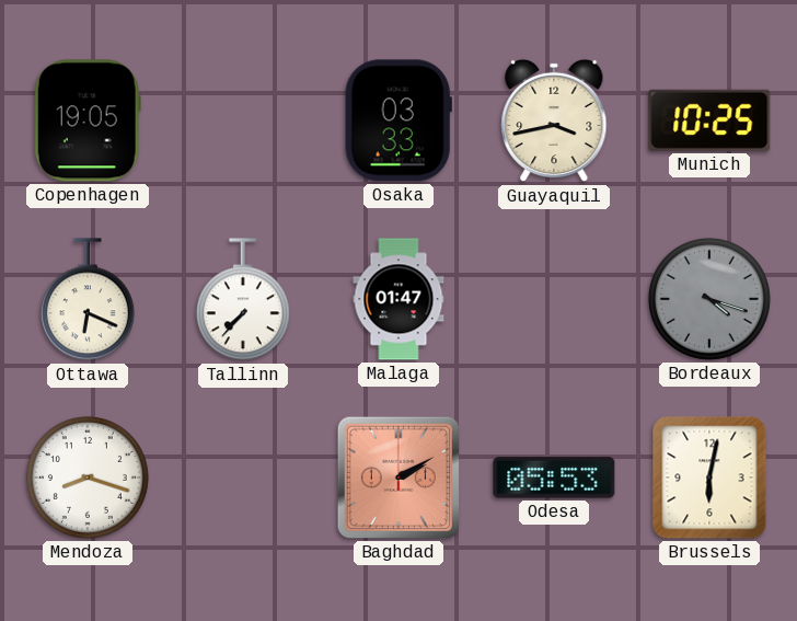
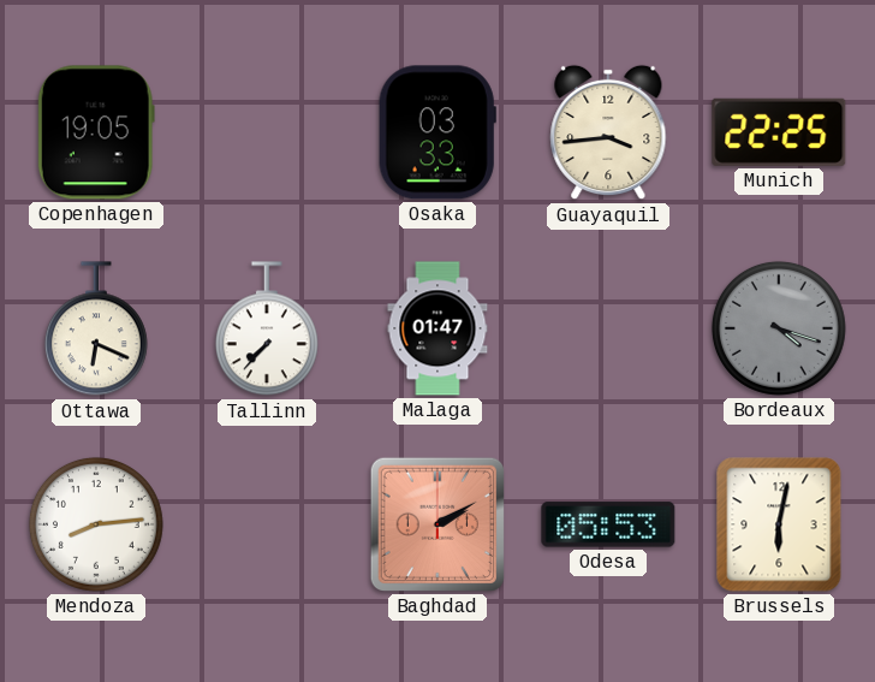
Guayaquil: 3:43 -> 3:44 (608, 132)
Munich: 10:25 -> 22:25 (779, 132)
Mendoza: 8:18 -> 8:14 (96, 524)
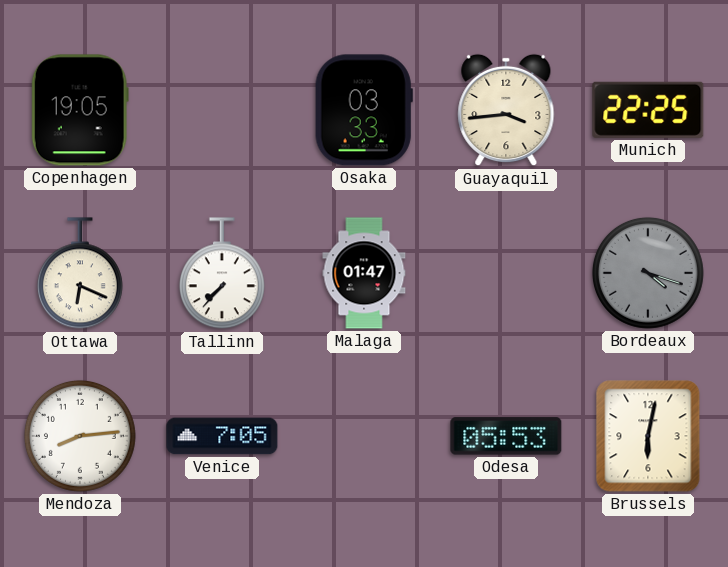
Venice: none -> 7:05 (222, 436)
Baghdad: 2:10 -> none (437, 524)
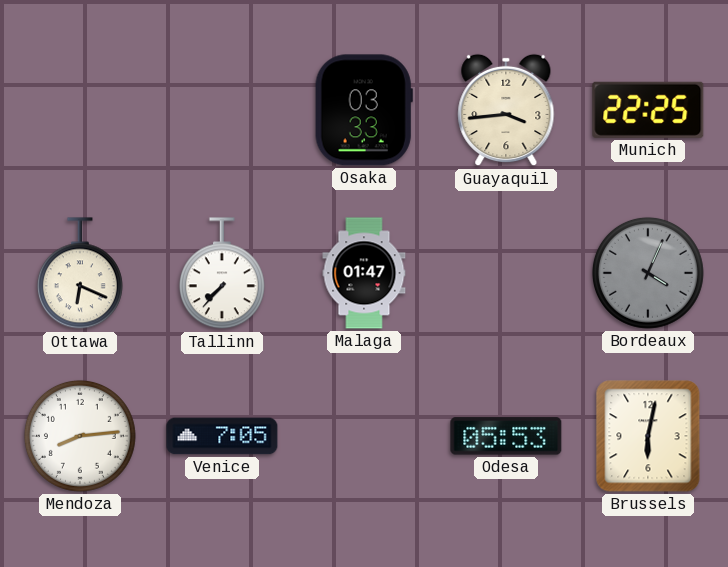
Copenhagen: 19:05 -> none (80, 110)
Bordeaux: 4:18 -> 4:04 (648, 273)
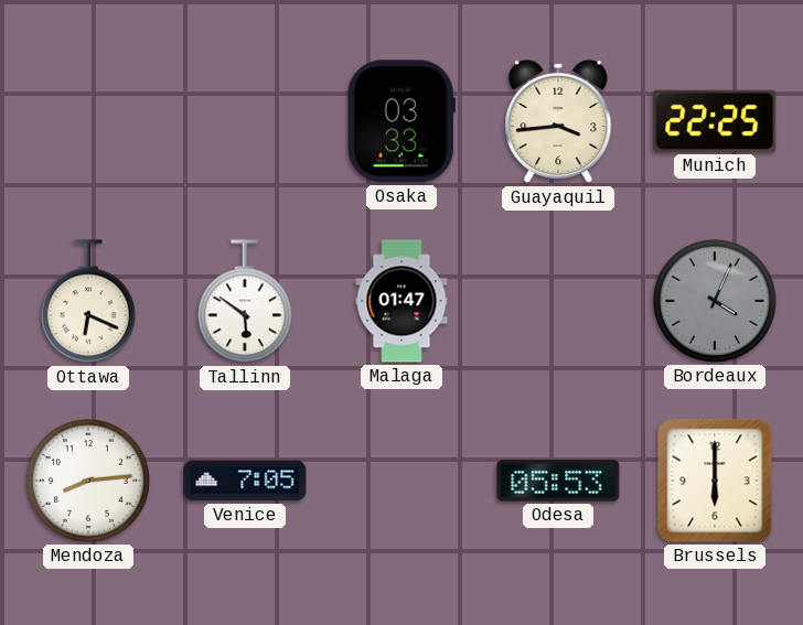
Tallinn: 7:37 -> 5:51 (245, 302)
Brussels: 6:02 -> 6:00 (715, 481)
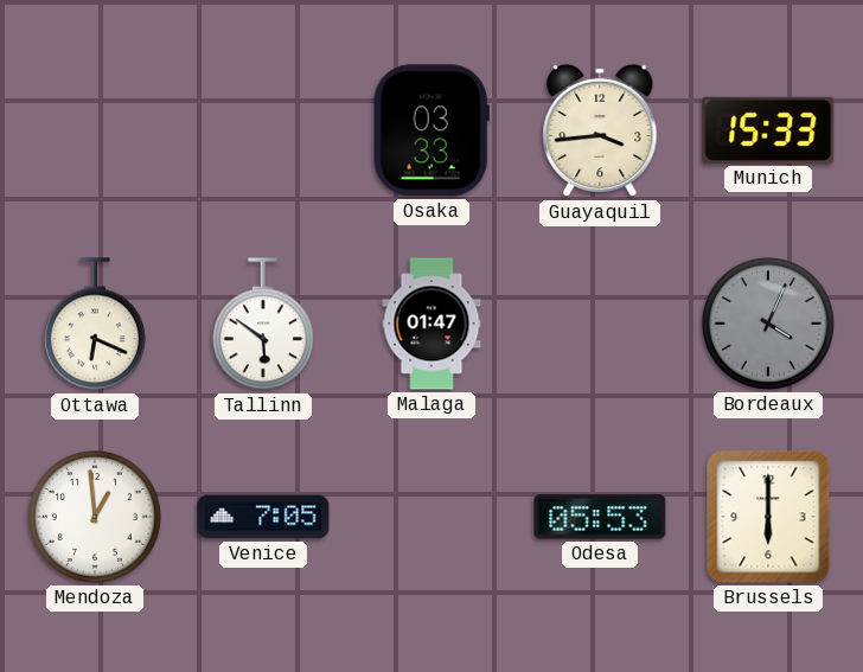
Munich: 22:25 -> 15:33 (768, 130)
Mendoza: 8:14 -> 12:59 (95, 517)
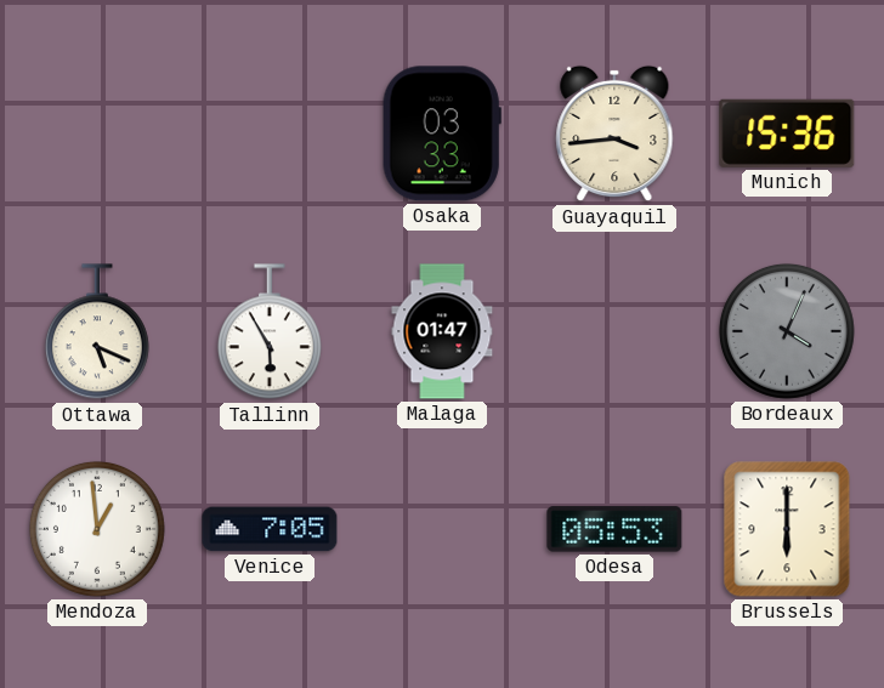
Munich: 15:33 -> 15:36 (787, 133)
Ottawa: 6:19 -> 5:19 (97, 332)
Tallinn: 5:51 -> 5:55 (270, 332)
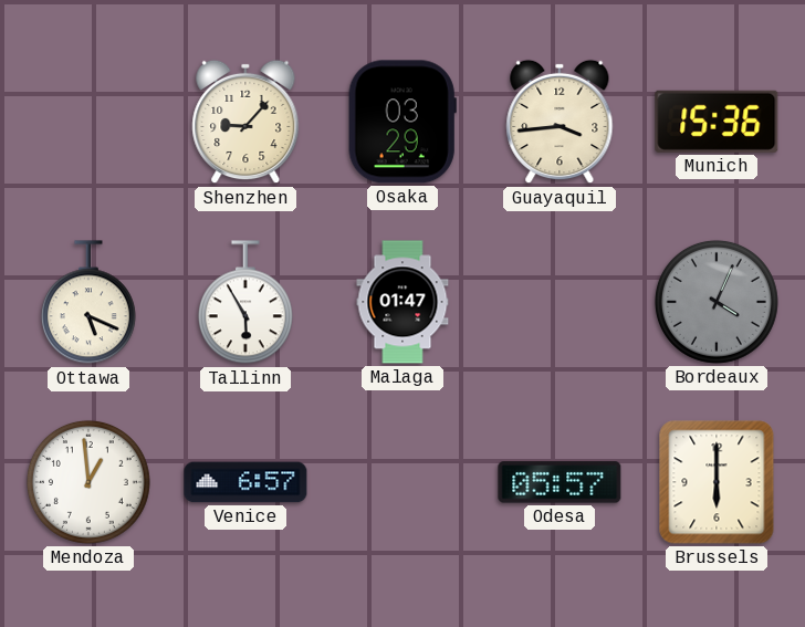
Shenzhen: none -> 9:07 (245, 122)
Osaka: 03:33 -> 03:29 (402, 122)
Venice: 7:05 -> 6:57 (245, 482)
Odesa: 05:53 -> 05:57 (560, 482)
